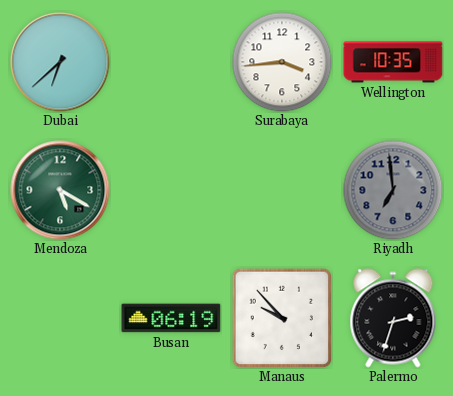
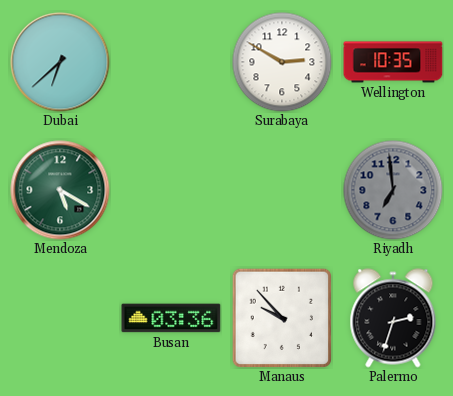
Surabaya: 3:44 -> 2:50 (282, 62)
Busan: 06:19 -> 03:36 (171, 318)
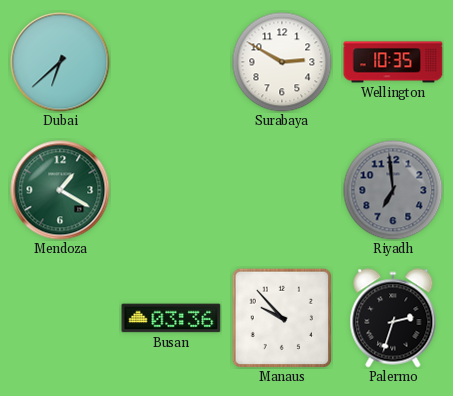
Mendoza: 5:20 -> 1:20 (60, 190)
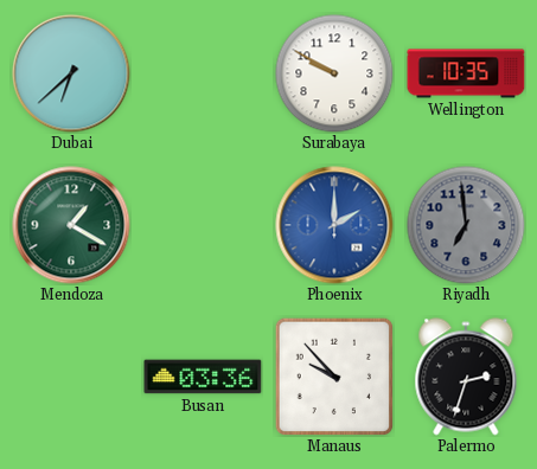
Surabaya: 2:50 -> 9:50 (334, 73)
Phoenix: none -> 2:00 (334, 225)
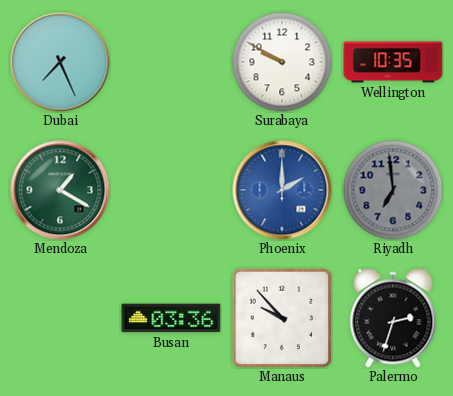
Dubai: 6:38 -> 7:26 (60, 62)
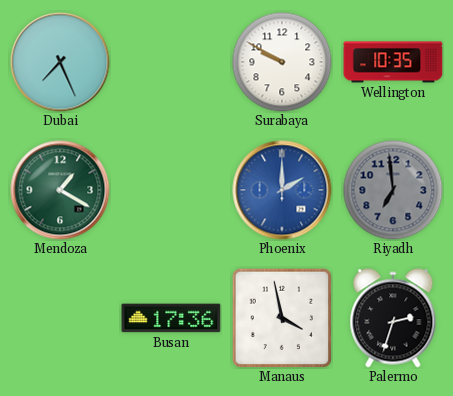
Busan: 03:36 -> 17:36 (171, 318)
Manaus: 9:53 -> 3:58 (281, 317)
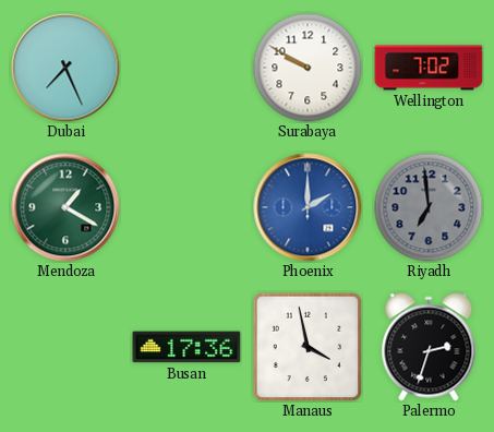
Wellington: 10:35 -> 7:02 (429, 68)
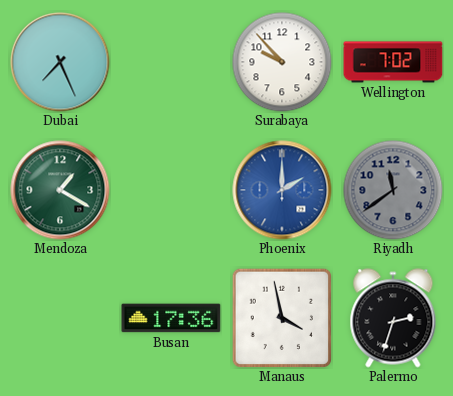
Surabaya: 9:50 -> 9:53 (282, 62)
Riyadh: 6:59 -> 11:39 (393, 190)
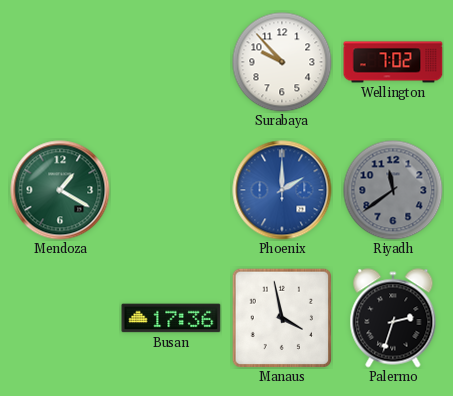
Dubai: 7:26 -> none (60, 62)
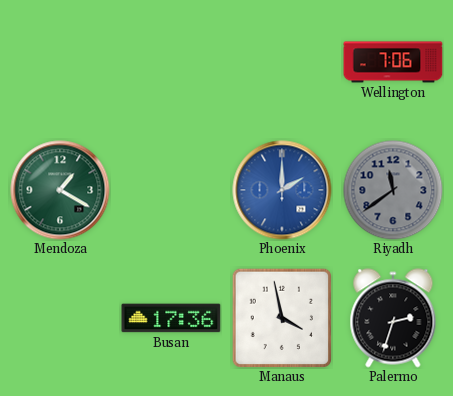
Surabaya: 9:53 -> none (282, 62)
Wellington: 7:02 -> 7:06 (393, 62)
